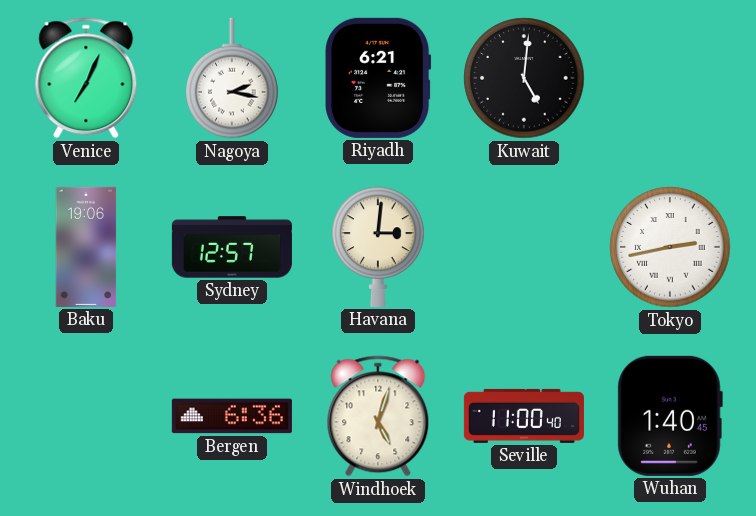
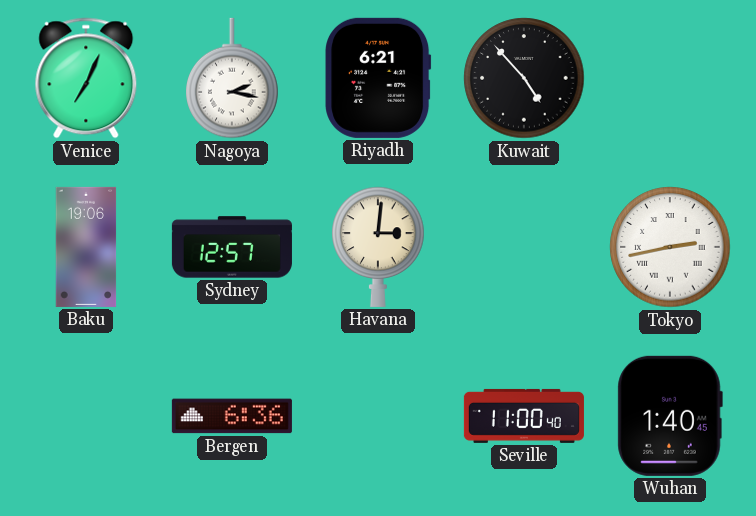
Kuwait: 5:01 -> 4:53 (524, 78)
Windhoek: 5:03 -> none (378, 416)
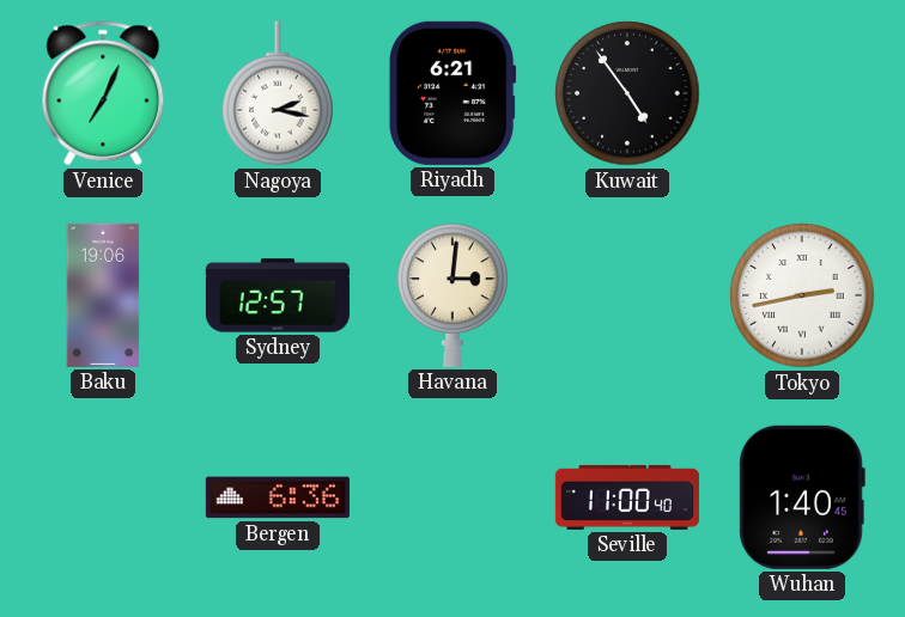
Kuwait: 4:53 -> 4:54 (627, 93)
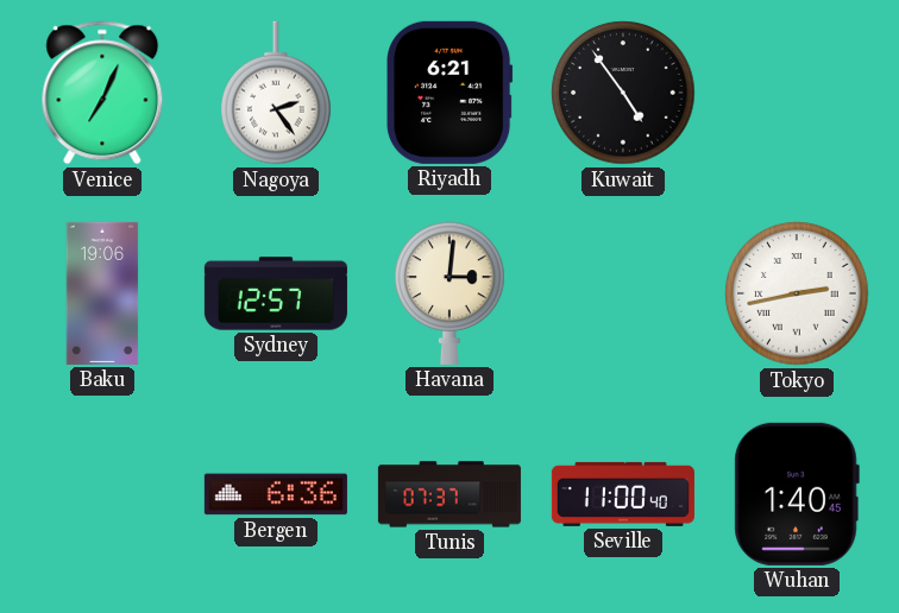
Nagoya: 2:17 -> 2:24 (276, 93)
Tunis: none -> 07:37 (449, 494)
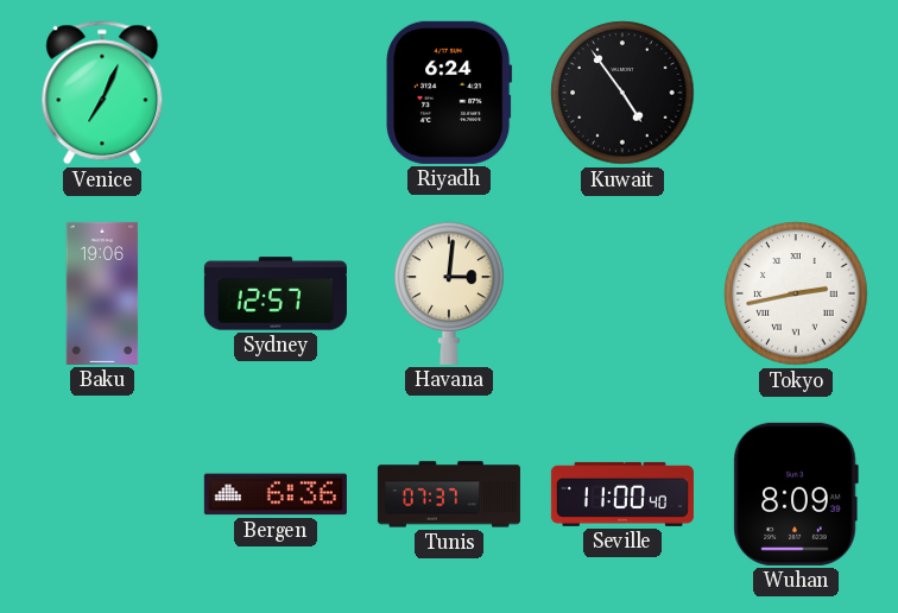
Nagoya: 2:24 -> none (276, 93)
Riyadh: 6:21 -> 6:24 (449, 93)
Wuhan: 1:40 -> 8:09 (796, 494)
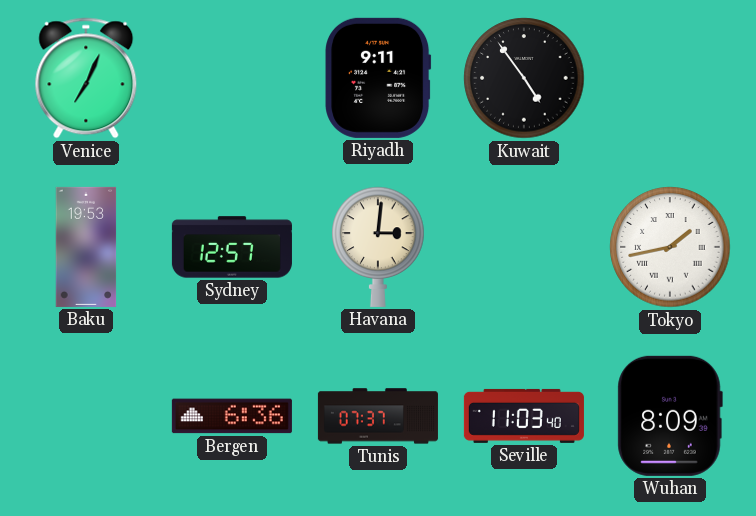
Riyadh: 6:24 -> 9:11 (378, 78)
Baku: 19:06 -> 19:53 (86, 247)
Tokyo: 2:43 -> 1:43 (670, 247)
Seville: 11:00 -> 11:03 (524, 416)
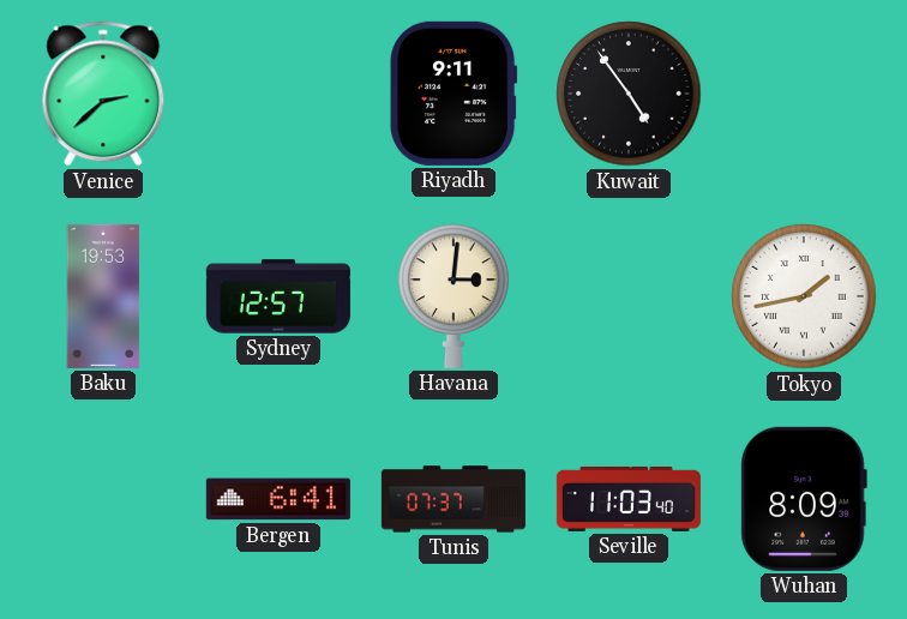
Venice: 7:04 -> 2:38 (103, 94)
Bergen: 6:36 -> 6:41 (278, 499)
